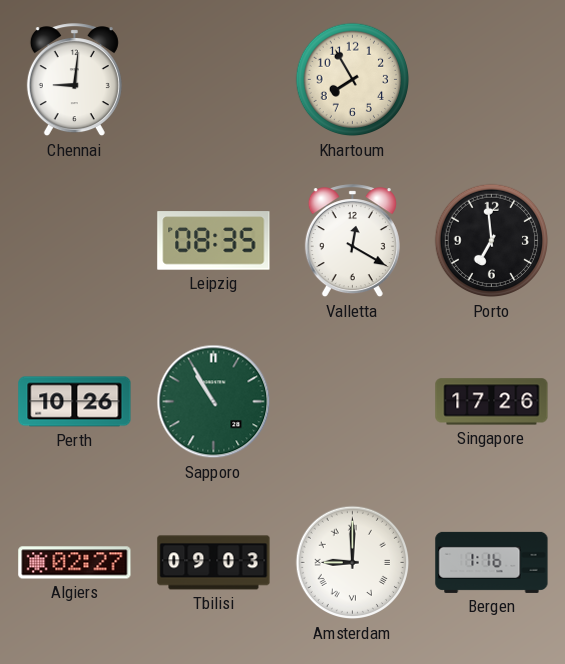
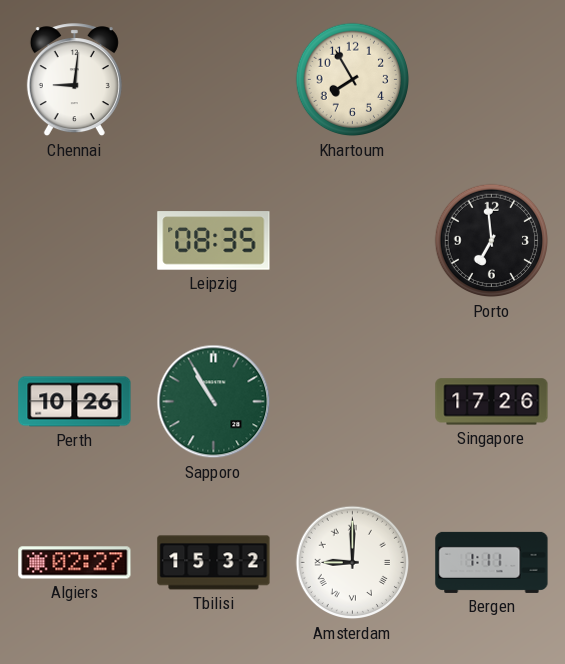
Valletta: 12:20 -> none (352, 241)
Tbilisi: 09:03 -> 15:32 (214, 563)
Bergen: 1:16 -> 1:11 (492, 562)
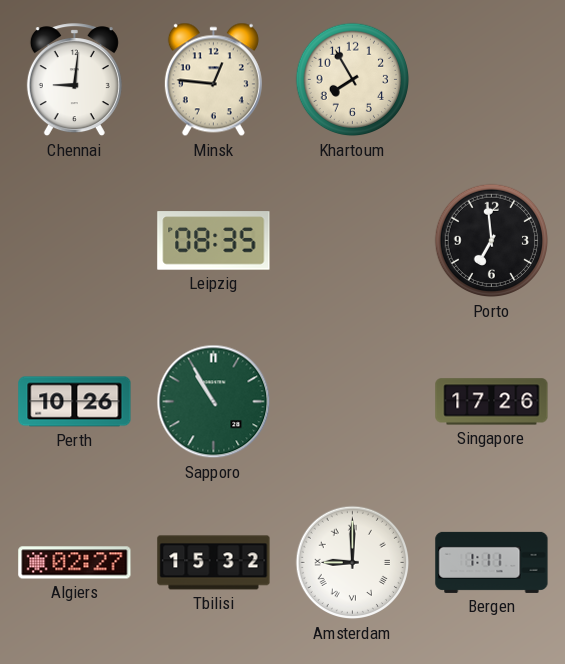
Minsk: none -> 12:46 (213, 80)
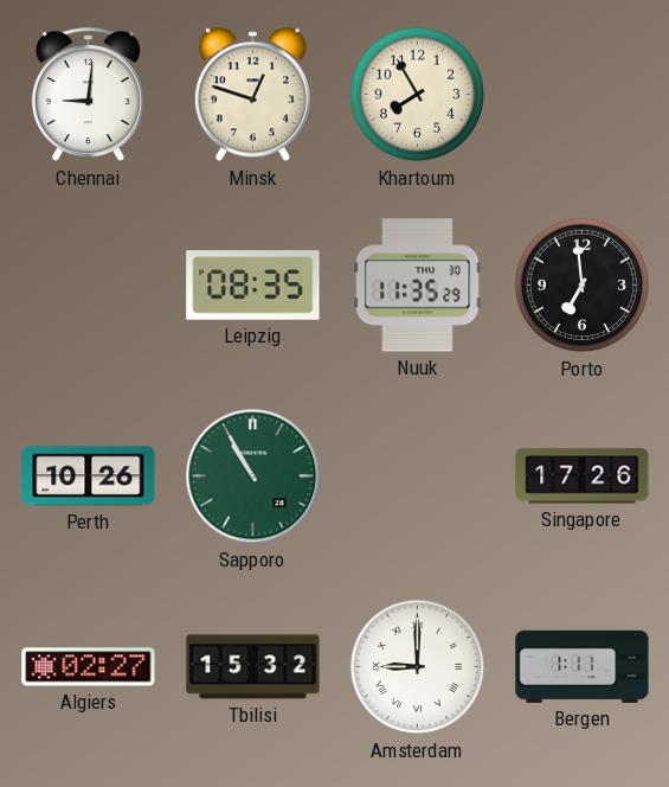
Minsk: 12:46 -> 12:48 (252, 95)
Nuuk: none -> 11:35 (418, 286)
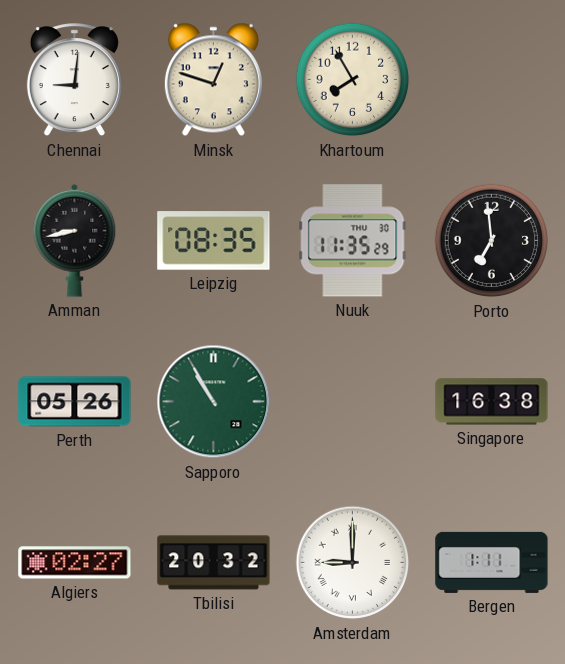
Amman: none -> 8:43 (75, 240)
Perth: 10:26 -> 05:26 (75, 402)
Singapore: 17:26 -> 16:38 (492, 402)
Tbilisi: 15:32 -> 20:32 (214, 563)
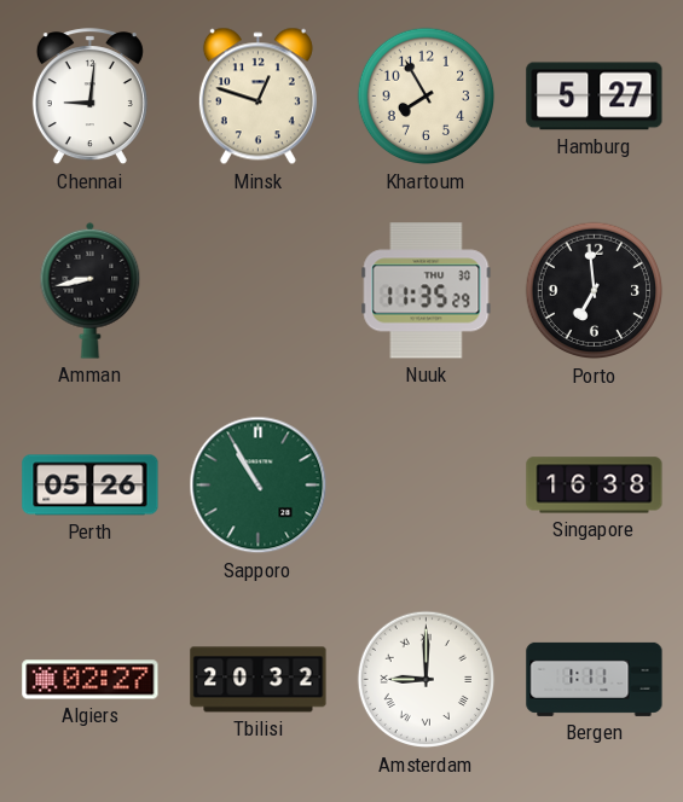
Hamburg: none -> 5:27 (595, 97)
Leipzig: 08:35 -> none (214, 241)
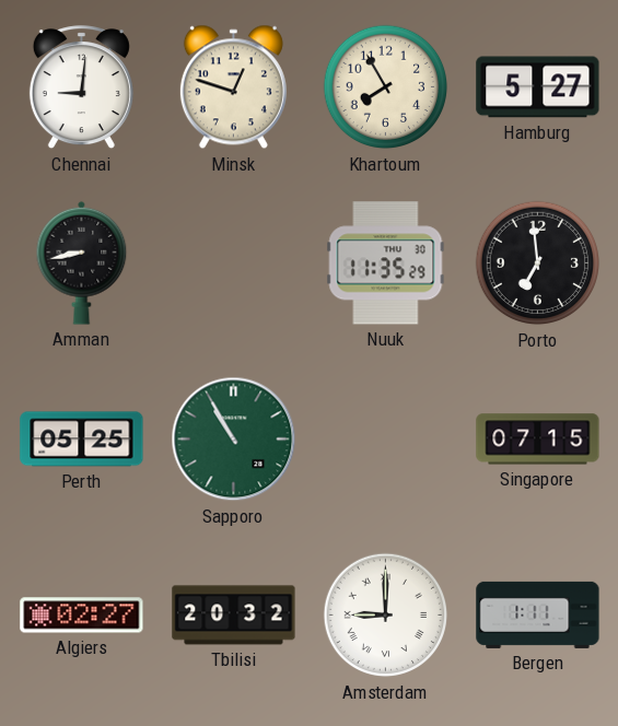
Perth: 05:26 -> 05:25 (82, 440)
Singapore: 16:38 -> 07:15 (538, 440)
